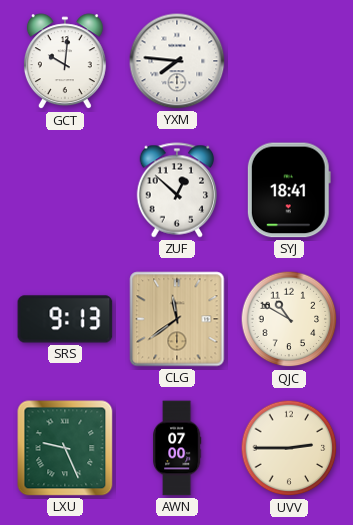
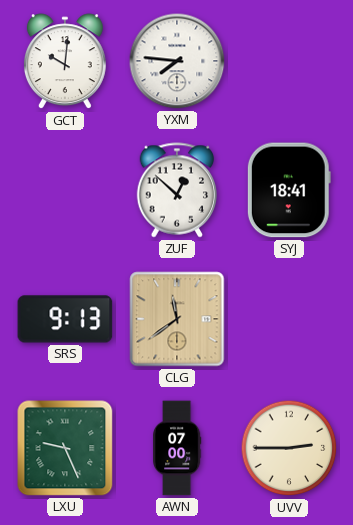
QJC: 10:50 -> none (289, 319)
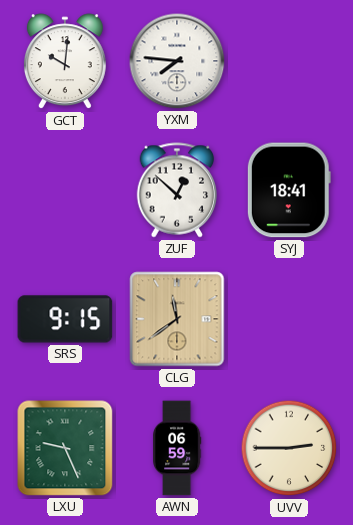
SRS: 9:13 -> 9:15 (65, 319)
AWN: 07:00 -> 06:59 (178, 448)
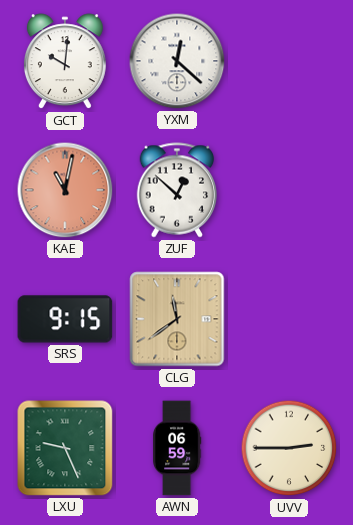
YXM: 7:46 -> 12:22 (177, 61)
KAE: none -> 11:02 (65, 190)
SYJ: 18:41 -> none (289, 190)
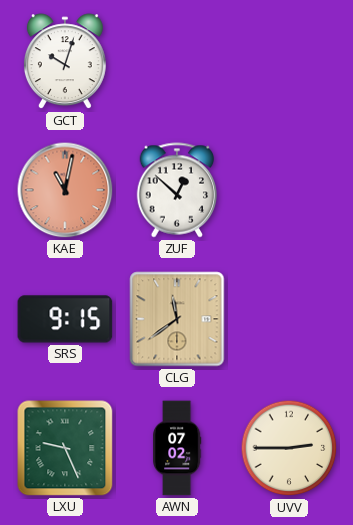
GCT: 10:01 -> 10:03 (65, 62)
YXM: 12:22 -> none (177, 61)
AWN: 06:59 -> 07:02 (178, 448)
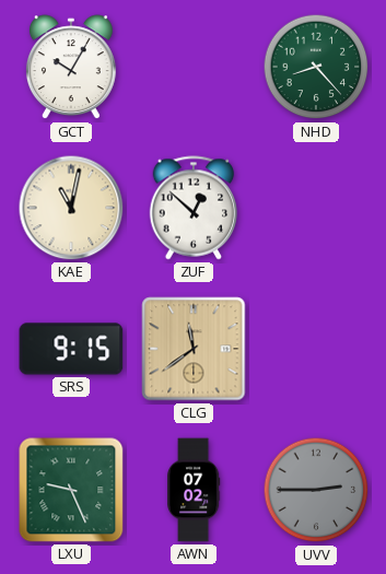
GCT: 10:03 -> 10:05 (71, 68)
NHD: none -> 8:23 (316, 67)
KAE dial: salmon -> cream (71, 208)
UVV dial: cream -> grey (316, 490)
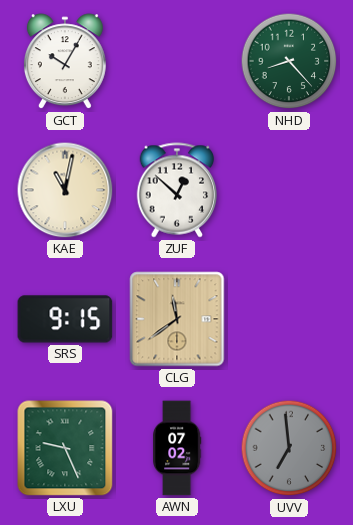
UVV: 2:45 -> 6:59 (289, 448)
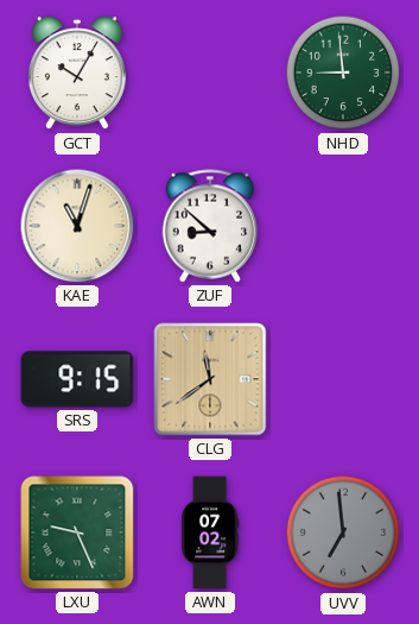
NHD: 8:23 -> 8:59 (343, 73)
KAE: 11:02 -> 11:03 (77, 226)
ZUF: 12:52 -> 8:52 (210, 226)
